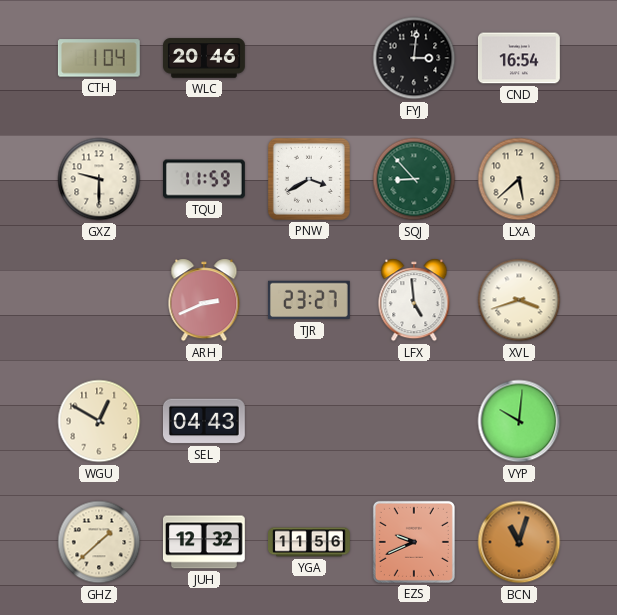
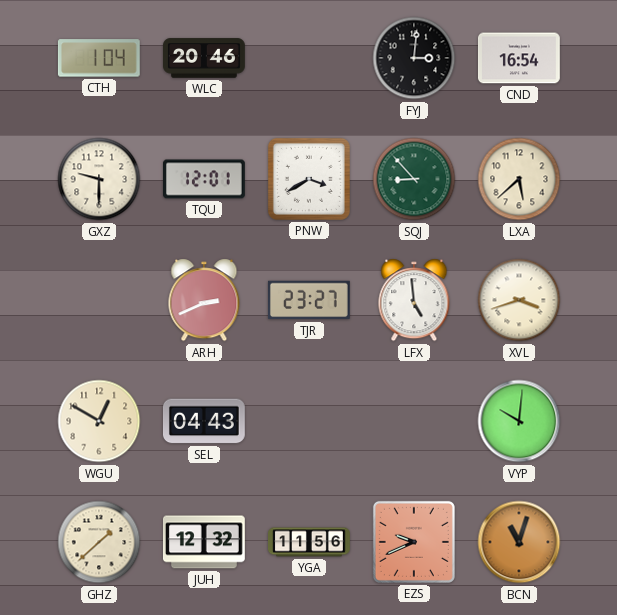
TQU: 11:59 -> 12:01 (205, 179)
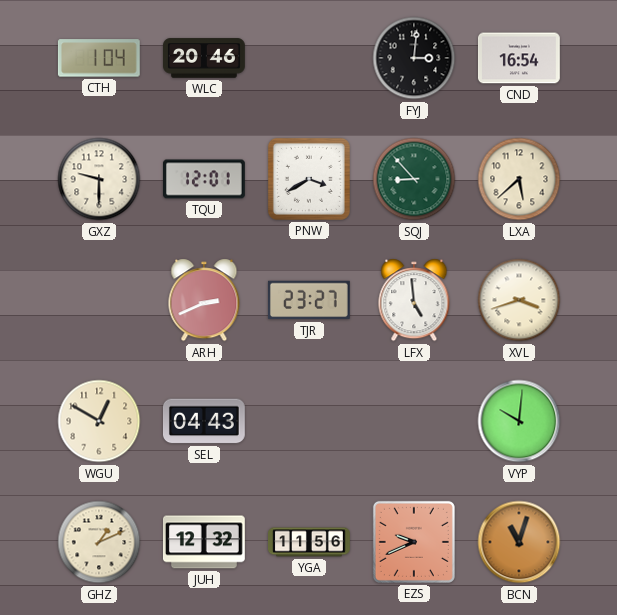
GHZ: 1:38 -> 1:11 (99, 542)
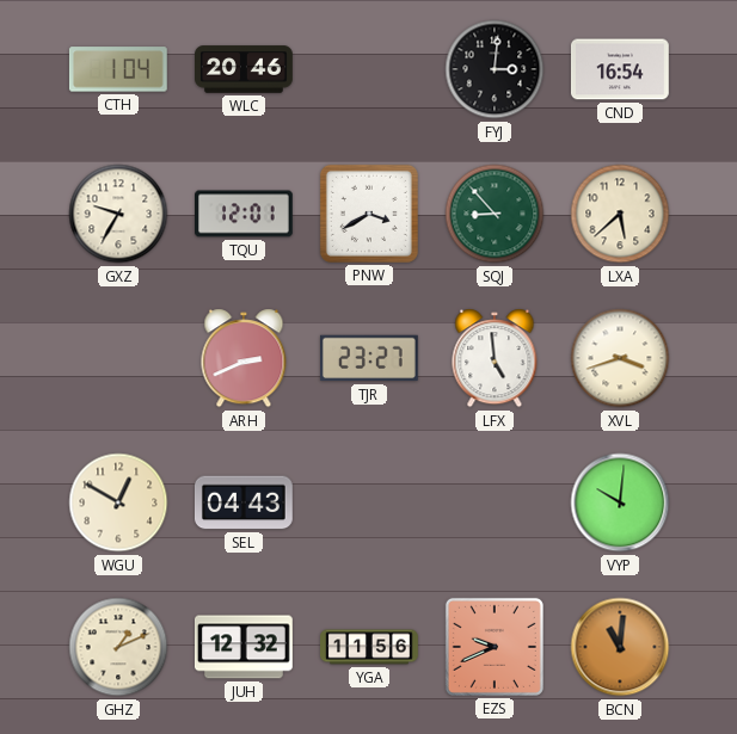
GXZ: 9:30 -> 9:35 (118, 214)
BCN: 11:03 -> 11:01 (620, 647)
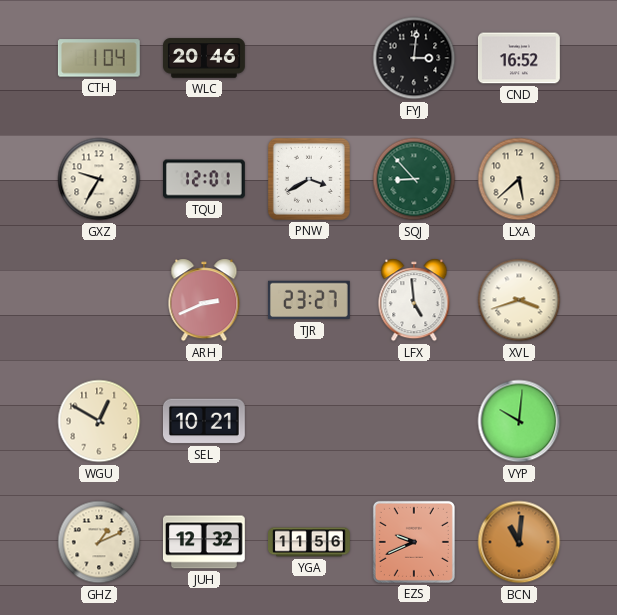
CND: 16:54 -> 16:52 (519, 58)
SEL: 04:43 -> 10:21 (204, 421)
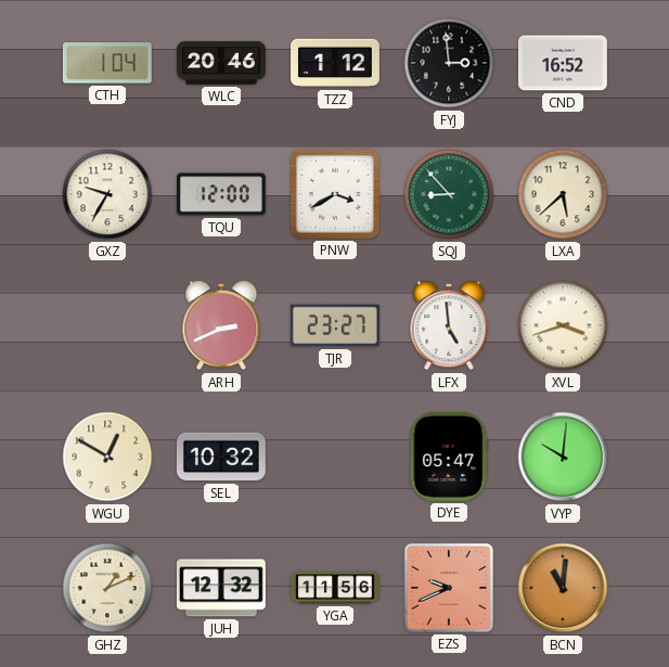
TZZ: none -> 1:12 (336, 63)
FYJ: 3:01 -> 2:59 (449, 63)
TQU: 12:01 -> 12:00 (222, 194)
SEL: 10:21 -> 10:32 (221, 457)
DYE: none -> 05:47 (449, 457)
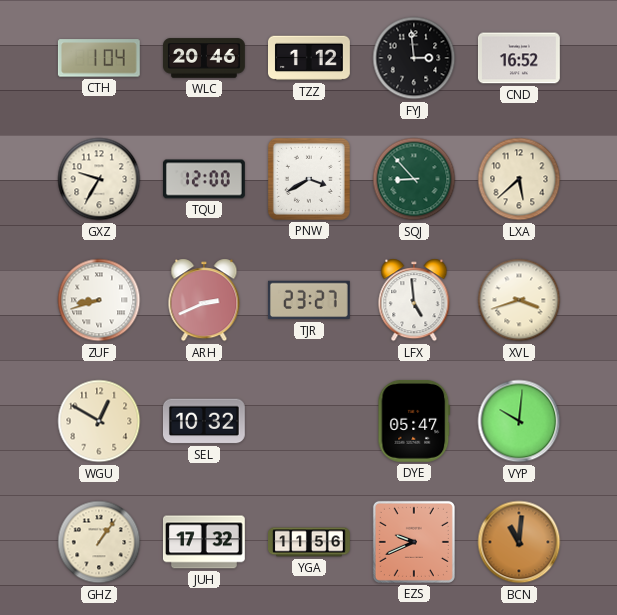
ZUF: none -> 8:42 (99, 300)
GHZ: 1:11 -> 1:06 (99, 542)
JUH: 12:32 -> 17:32 (204, 542)
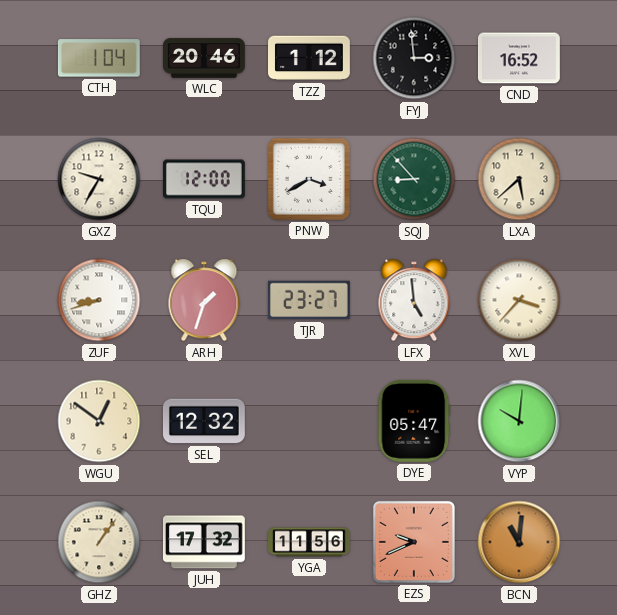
ARH: 2:41 -> 1:33 (204, 300)
XVL: 3:42 -> 3:37 (519, 300)
WGU: 12:50 -> 12:51 (99, 421)
SEL: 10:32 -> 12:32 (204, 421)
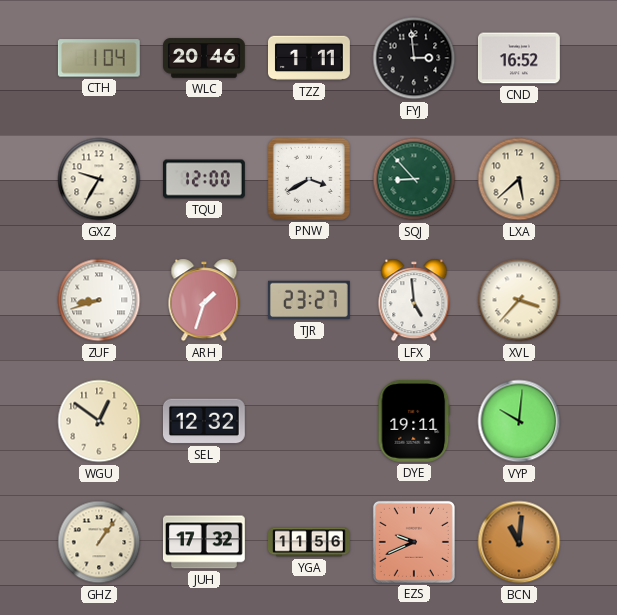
TZZ: 1:12 -> 1:11 (310, 58)
DYE: 05:47 -> 19:11 (414, 421)
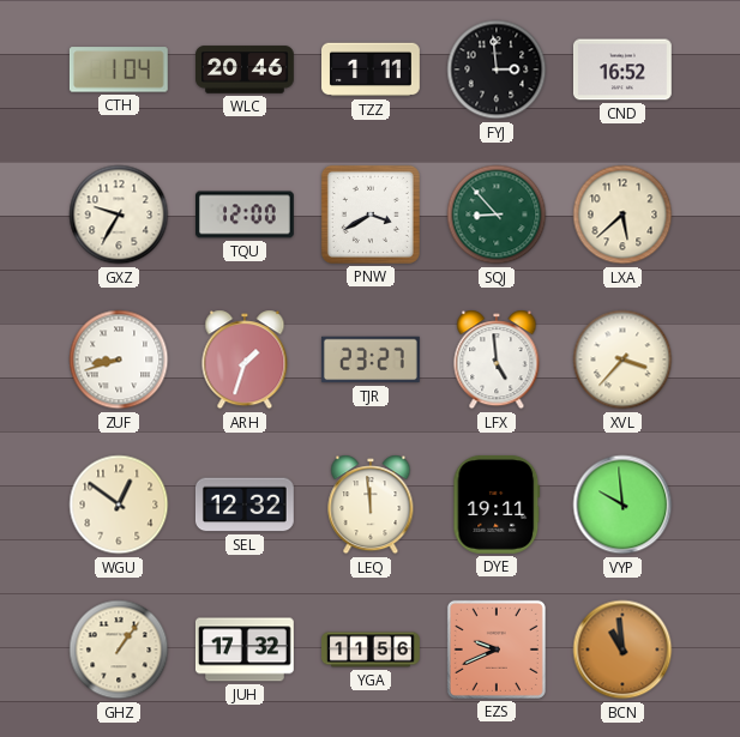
LEQ: none -> 11:59 (371, 505)
VYP: 10:01 -> 9:59 (622, 505)
BCN: 11:01 -> 10:59 (622, 650)
